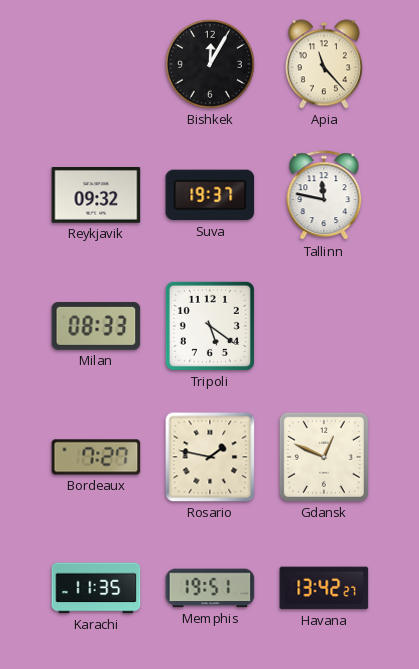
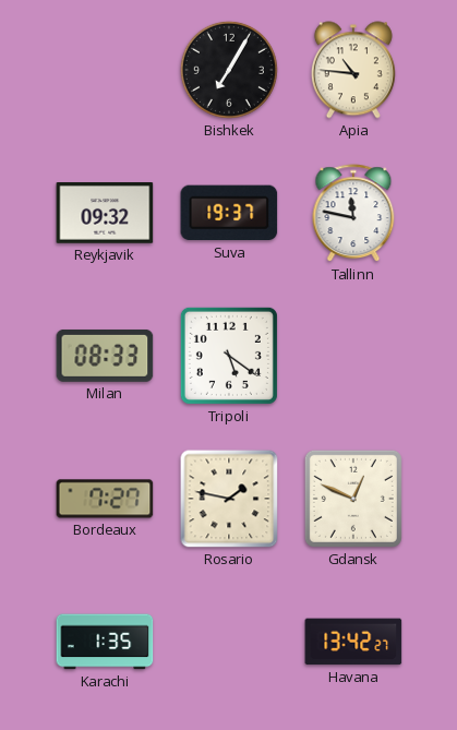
Bishkek: 12:05 -> 7:05 (229, 70)
Apia: 11:23 -> 10:46 (353, 70)
Karachi: 11:35 -> 1:35 (105, 642)
Memphis: 19:51 -> none (210, 588)
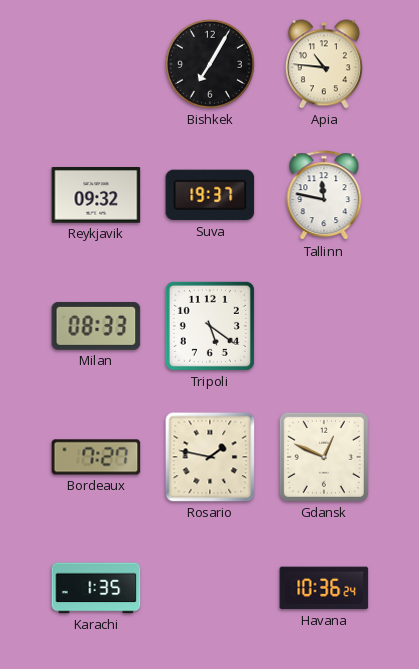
Havana: 13:42 -> 10:36 (324, 588)
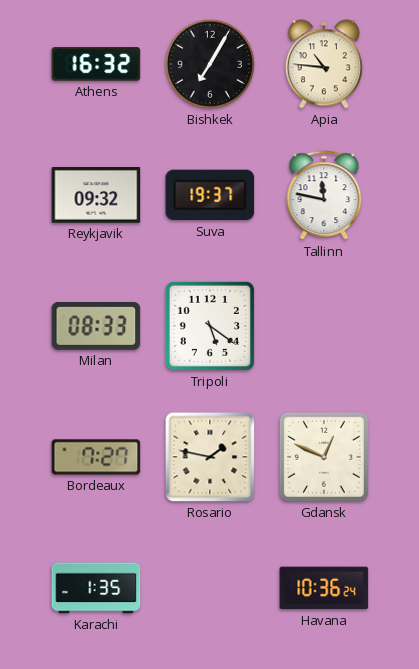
Athens: none -> 16:32 (96, 64)
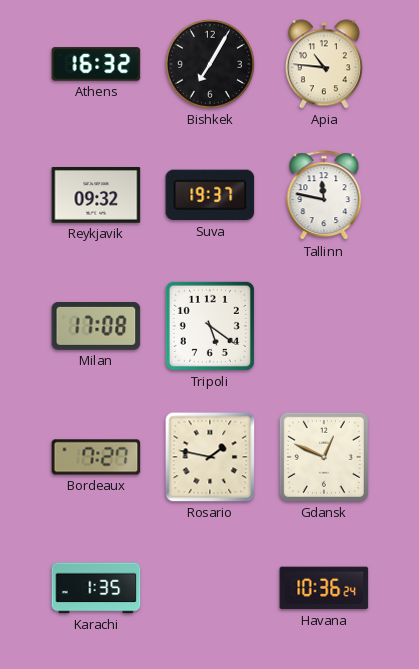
Milan: 08:33 -> 17:08 (96, 326)
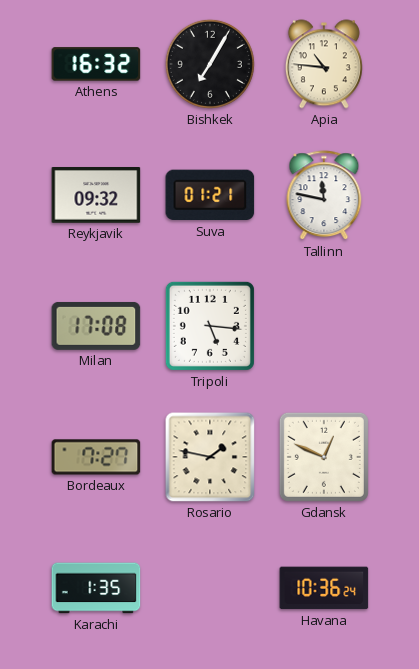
Suva: 19:37 -> 01:21 (210, 195)
Tripoli: 5:21 -> 5:16 (210, 326)
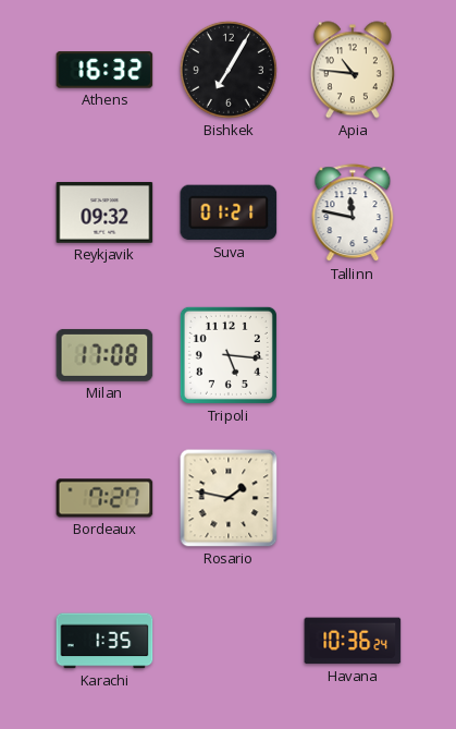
Gdansk: 12:49 -> none (324, 457)
